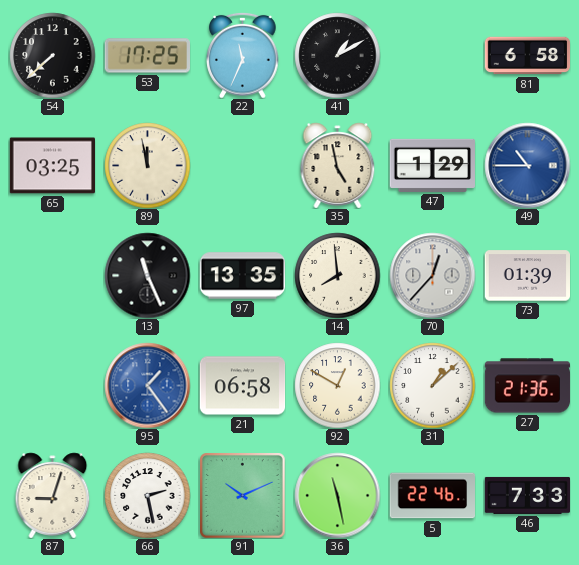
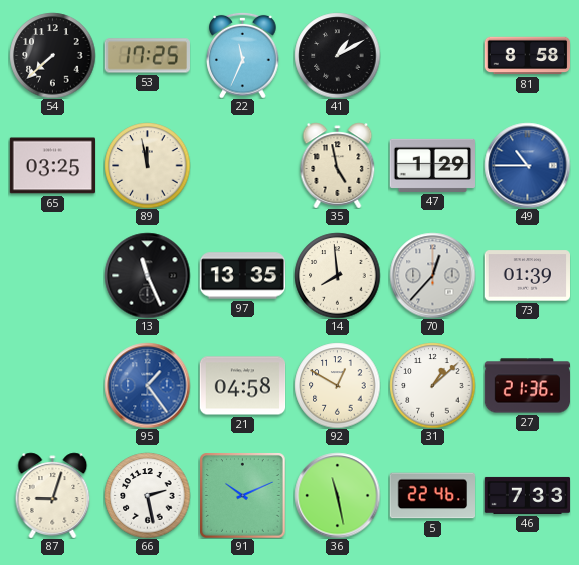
81: 6:58 -> 8:58 (527, 56)
21: 06:58 -> 04:58 (242, 386)
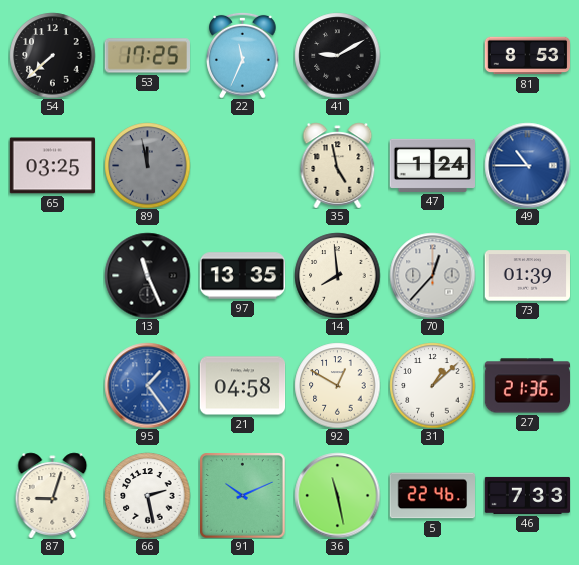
41: 1:10 -> 9:10 (337, 55)
81: 8:58 -> 8:53 (527, 56)
89 dial: cream -> grey (147, 165)
47: 1:29 -> 1:24 (432, 165)
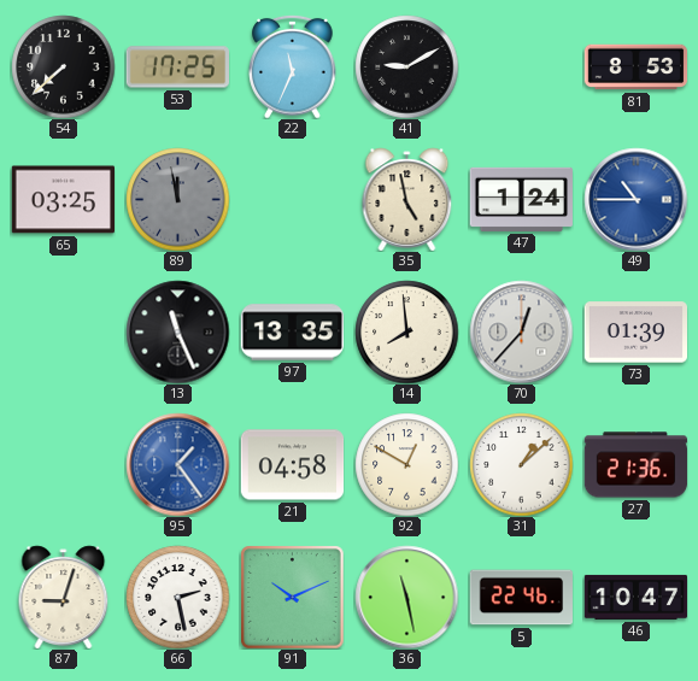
46: 7:33 -> 10:47 (635, 597)
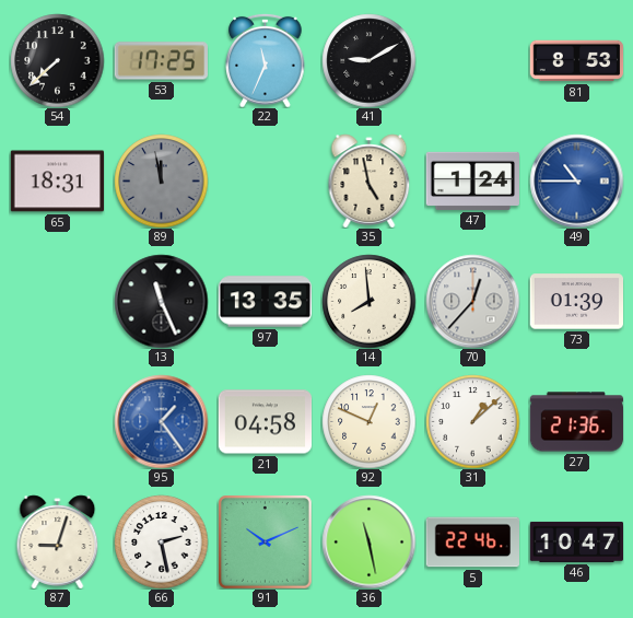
65: 03:25 -> 18:31 (57, 182)
92: 12:50 -> 12:49 (368, 421)
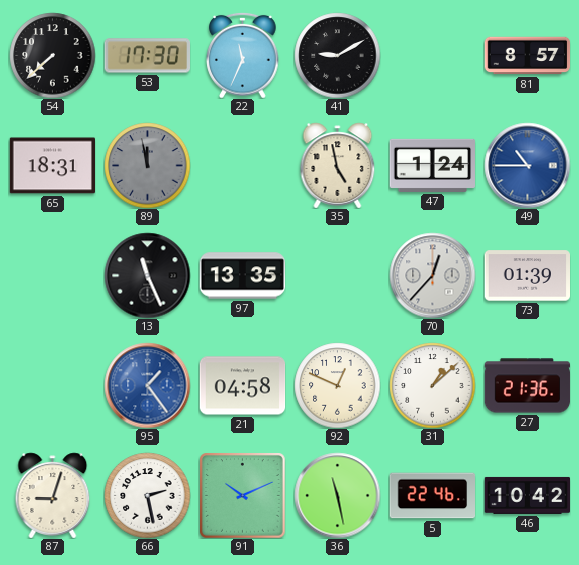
53: 17:25 -> 17:30 (147, 56)
81: 8:53 -> 8:57 (527, 56)
14: 7:59 -> none (368, 301)
46: 10:47 -> 10:42 (527, 495)
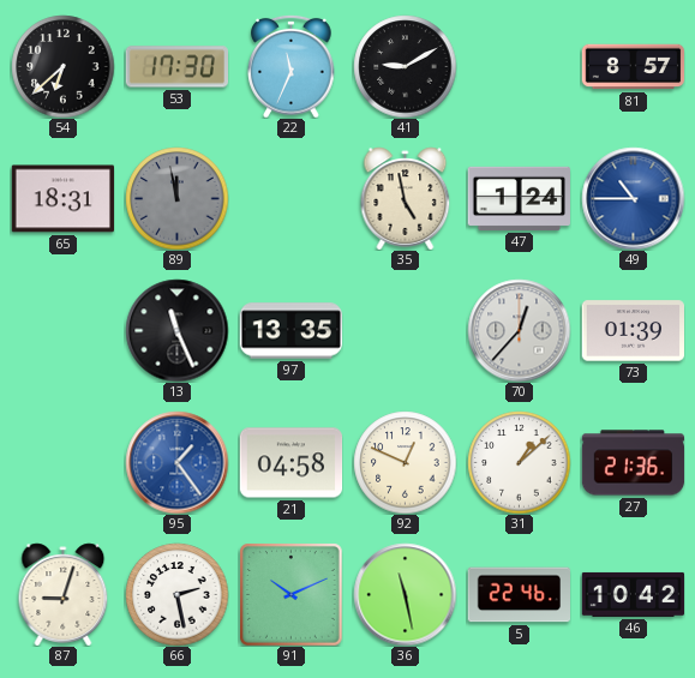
54: 7:38 -> 6:38 (62, 66)
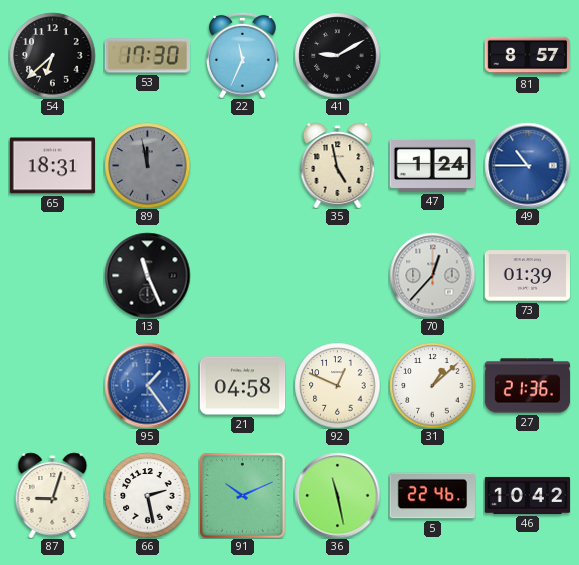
97: 13:35 -> none (290, 331)
